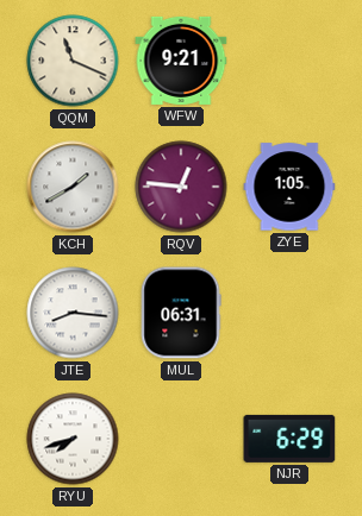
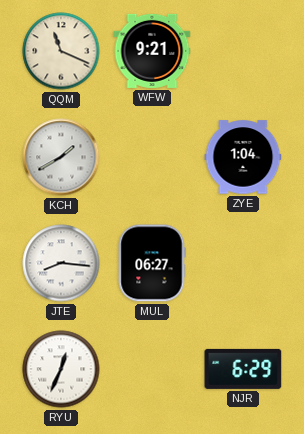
RQV: 12:46 -> none (181, 187)
ZYE: 1:05 -> 1:04 (243, 157)
MUL: 06:31 -> 06:27 (152, 263)
RYU: 7:42 -> 12:34 (61, 369)
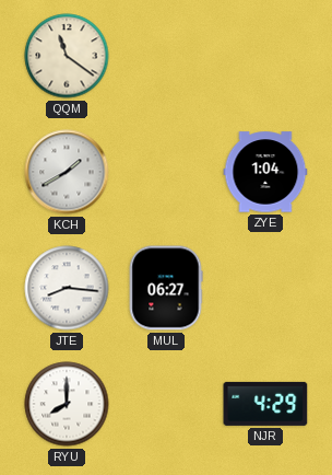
QQM: 11:19 -> 11:21 (67, 56)
WFW: 9:21 -> none (152, 51)
RYU: 12:34 -> 8:00 (67, 404)
NJR: 6:29 -> 4:29 (265, 404)
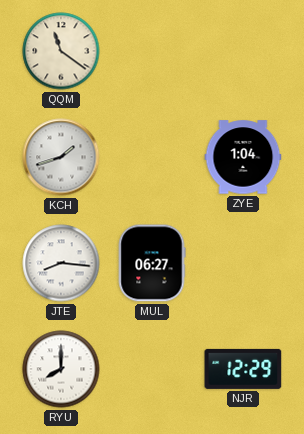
KCH: 1:40 -> 1:42 (61, 157)
NJR: 4:29 -> 12:29 (243, 369)
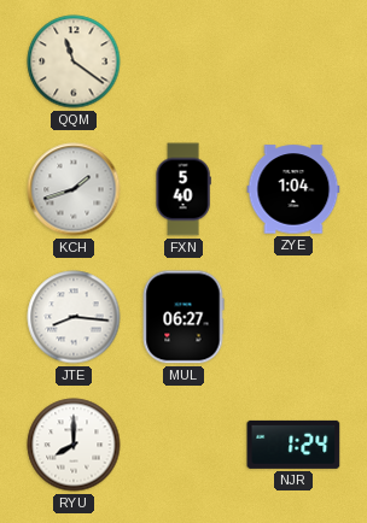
FXN: none -> 5:40 (183, 189)
NJR: 12:29 -> 1:24 (293, 445)
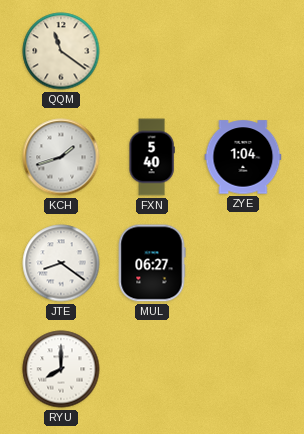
JTE: 8:16 -> 8:21 (61, 263)
NJR: 1:24 -> none (293, 445)
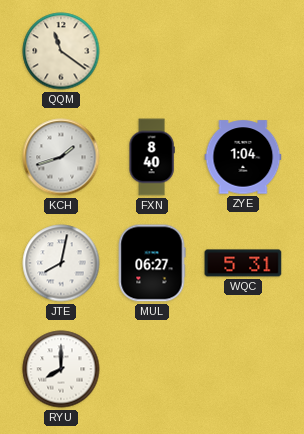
FXN: 5:40 -> 8:40 (152, 157)
JTE: 8:21 -> 8:02 (61, 263)
WQC: none -> 5:31 (243, 263)
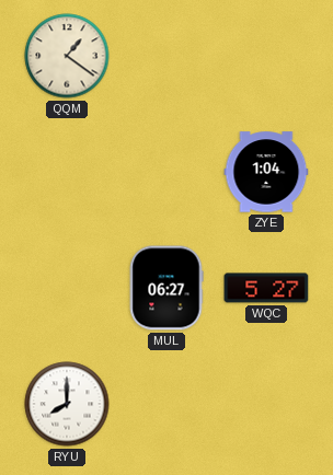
QQM: 11:21 -> 1:21 (67, 56)
KCH: 1:42 -> none (61, 157)
FXN: 8:40 -> none (152, 157)
JTE: 8:02 -> none (61, 263)
WQC: 5:31 -> 5:27 (266, 288)
